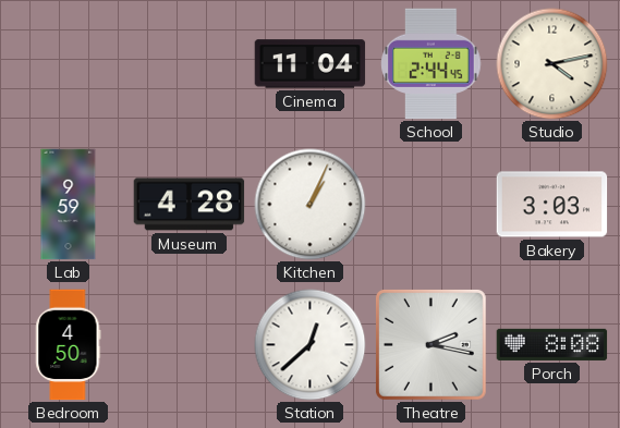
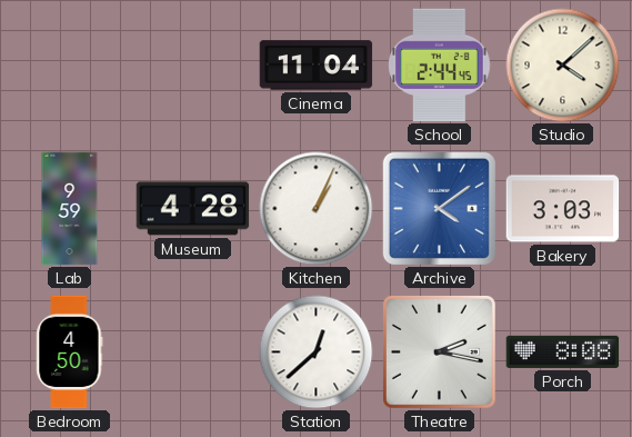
Studio: 4:13 -> 4:08 (563, 66)
Archive: none -> 4:09 (439, 208)
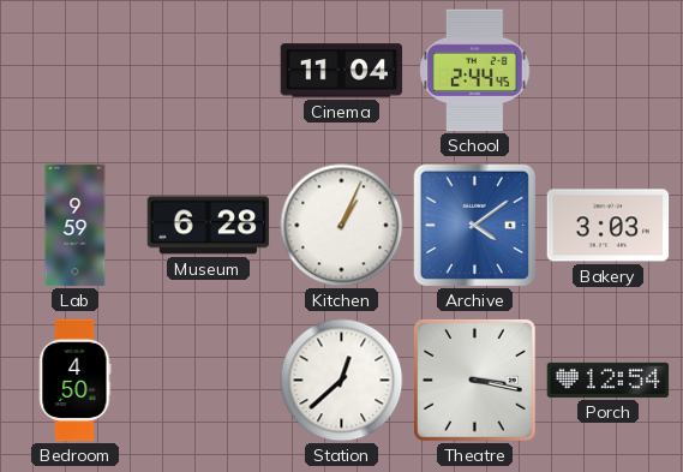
Studio: 4:08 -> none (563, 66)
Museum: 4:28 -> 6:28 (209, 226)
Theatre: 2:17 -> 3:17 (474, 380)
Porch: 8:08 -> 12:54 (609, 380)
